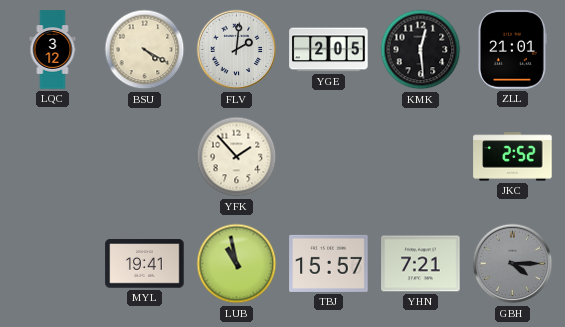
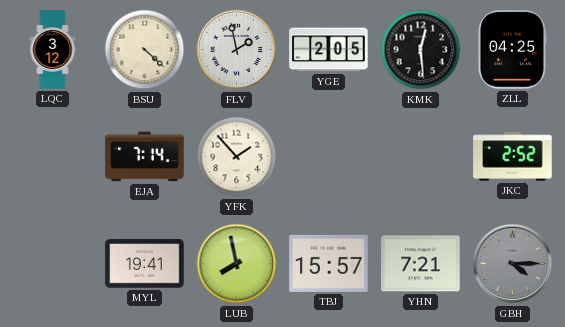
BSU: 4:20 -> 4:22 (145, 50)
FLV: 2:01 -> 1:58 (237, 50)
ZLL: 21:01 -> 04:25 (512, 50)
EJA: none -> 7:14 (145, 157)
LUB: 10:58 -> 7:58 (237, 264)
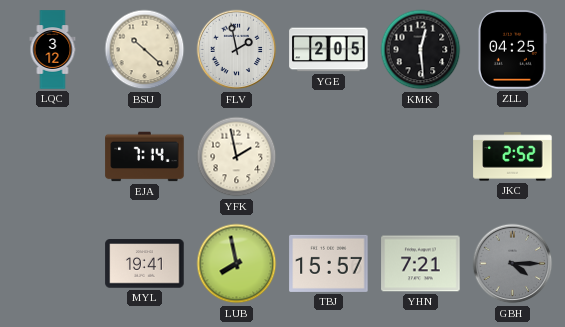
BSU: 4:22 -> 10:22 (145, 50)
YFK: 1:53 -> 1:58 (237, 157)
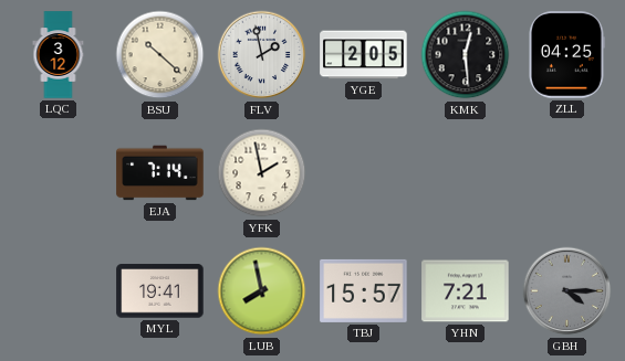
JKC: 2:52 -> none (513, 157)
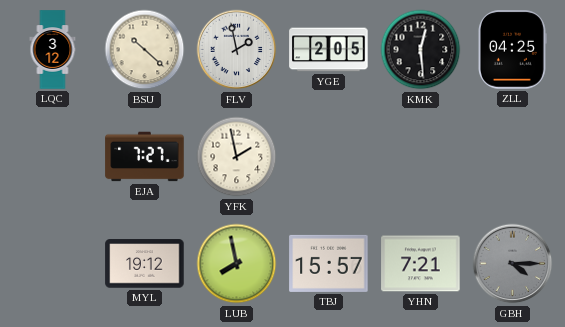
EJA: 7:14 -> 7:27 (145, 157)
MYL: 19:41 -> 19:12 (145, 264)
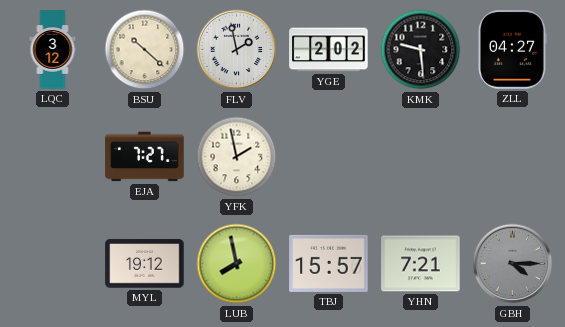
YGE: 2:05 -> 2:02 (329, 50)
KMK: 12:29 -> 9:29 (421, 50)
ZLL: 04:25 -> 04:27 (512, 50)
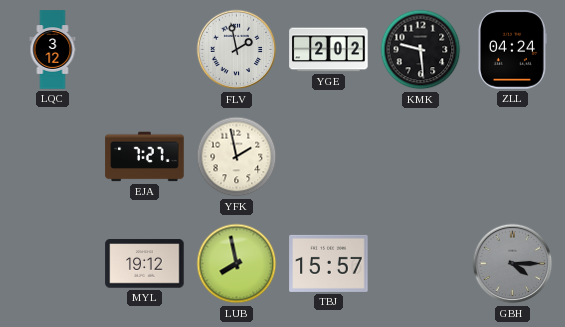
BSU: 10:22 -> none (145, 50)
ZLL: 04:27 -> 04:24 (512, 50)
YHN: 7:21 -> none (421, 264)
